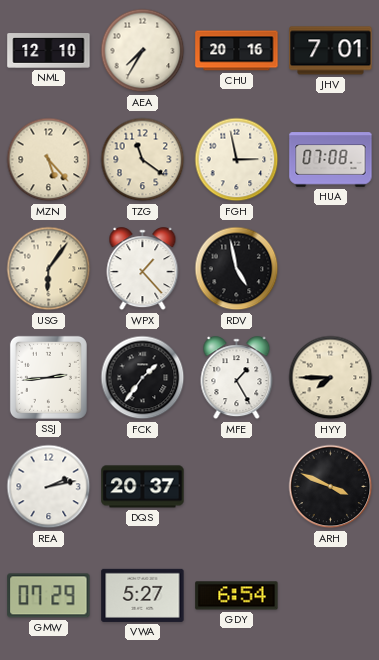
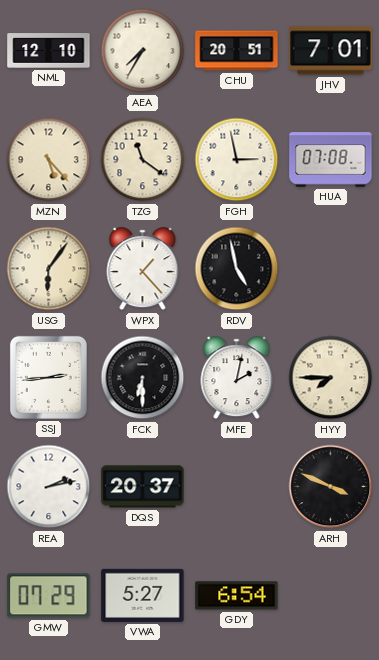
CHU: 20:16 -> 20:51 (237, 51)
FCK: 1:36 -> 6:30 (143, 378)
MFE: 1:25 -> 2:02 (237, 378)
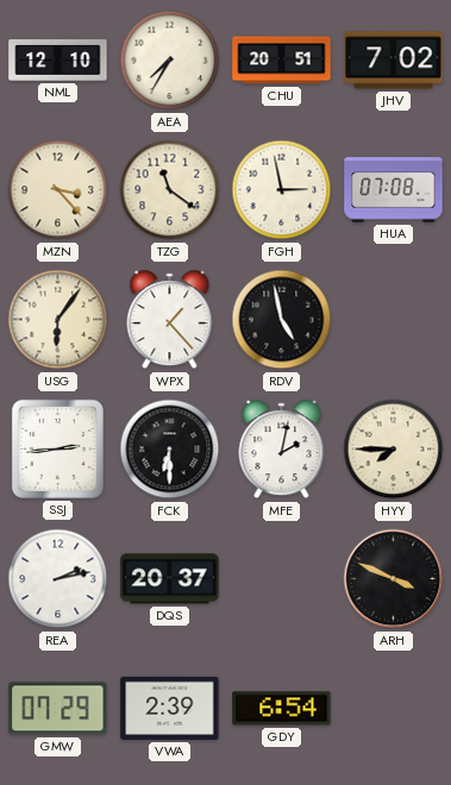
JHV: 7:01 -> 7:02 (394, 61)
MZN: 5:23 -> 3:23 (58, 190)
VWA: 5:27 -> 2:39 (170, 708)
